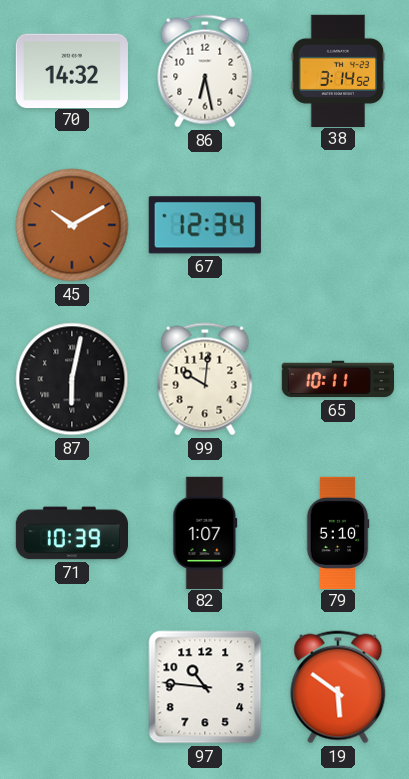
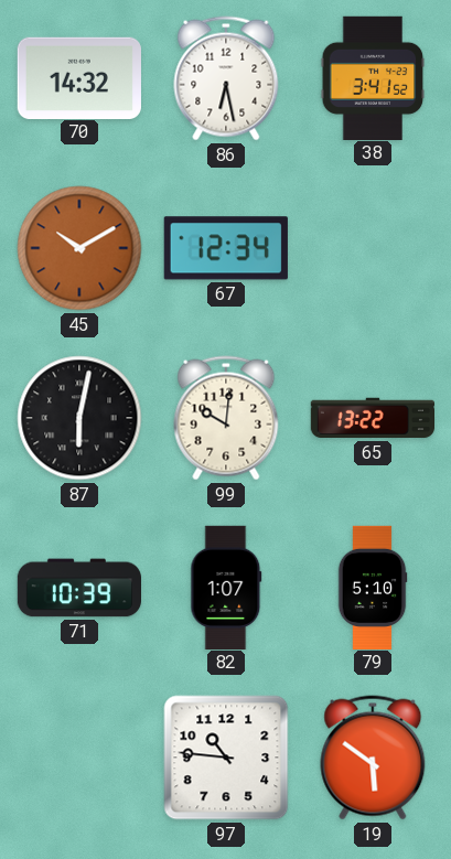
38: 3:14 -> 3:41 (373, 77)
65: 10:11 -> 13:22 (372, 418)
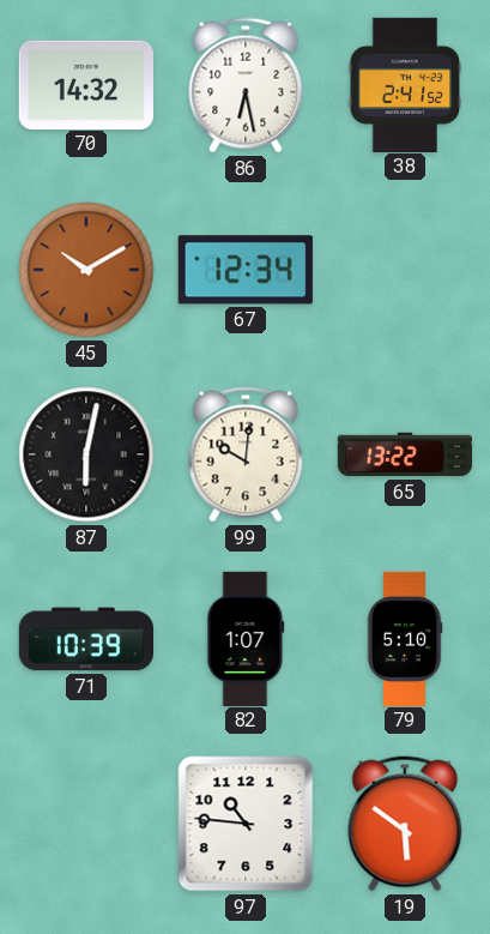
38: 3:41 -> 2:41 (405, 84)
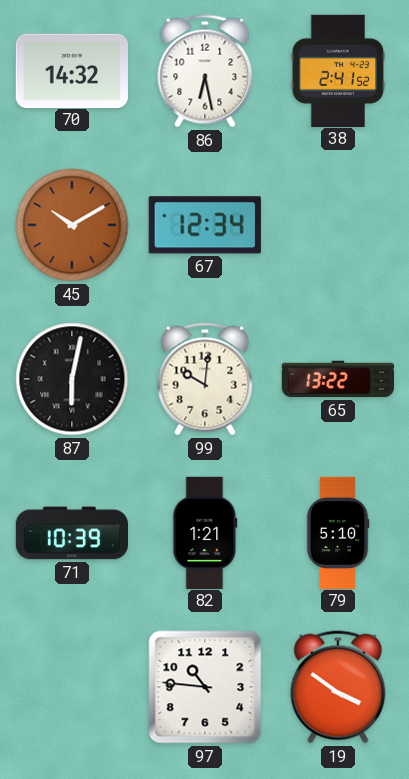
82: 1:07 -> 1:21 (205, 532)
19: 5:51 -> 3:51 (338, 687)
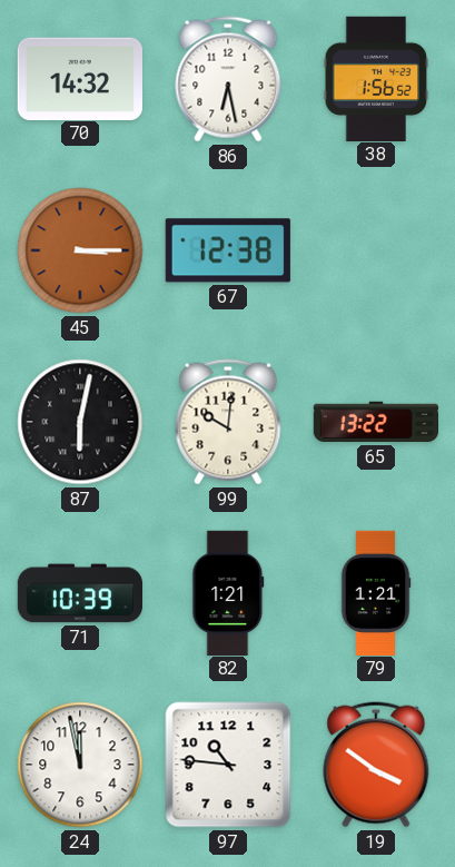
38: 2:41 -> 1:56 (376, 78)
45: 10:10 -> 3:15 (80, 250)
67: 12:34 -> 12:38 (228, 250)
79: 5:10 -> 1:21 (376, 592)
24: none -> 11:58 (80, 765)
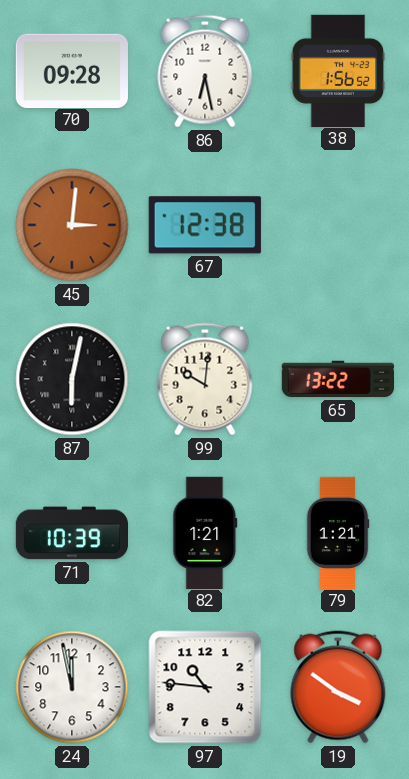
70: 14:32 -> 09:28 (72, 70)
45: 3:15 -> 3:01 (72, 225)
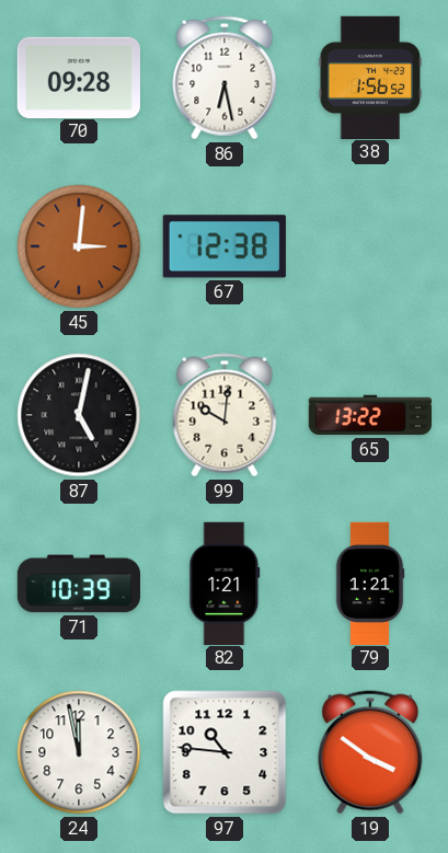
87: 6:02 -> 5:02 (79, 415)
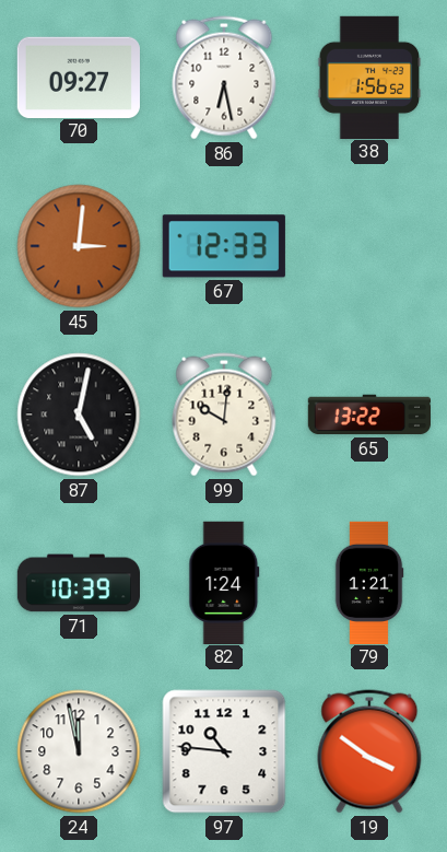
70: 09:28 -> 09:27 (79, 77)
67: 12:38 -> 12:33 (224, 246)
82: 1:21 -> 1:24 (224, 582)
